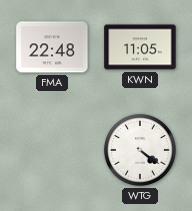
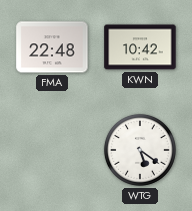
KWN: 11:05 -> 10:42 (140, 47)
WTG: 4:21 -> 5:21 (140, 150)
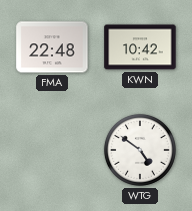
WTG: 5:21 -> 4:51 (140, 150)
